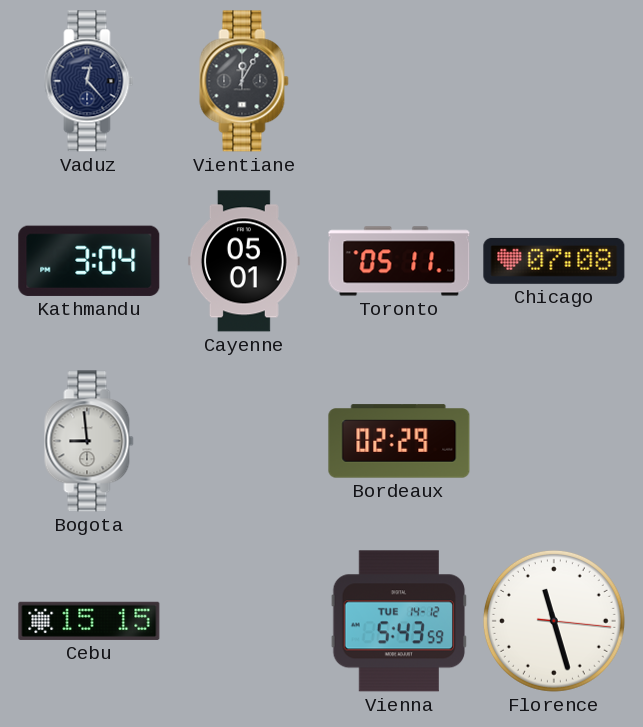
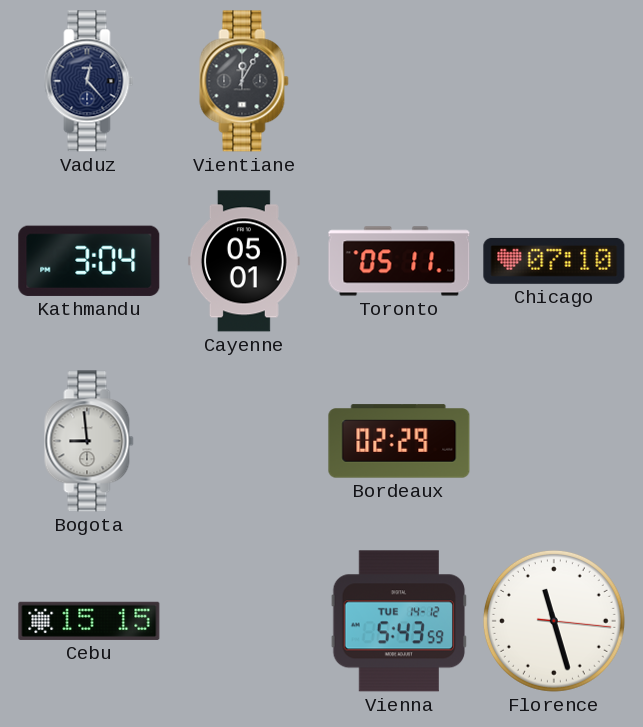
Chicago: 07:08 -> 07:10 (554, 261)
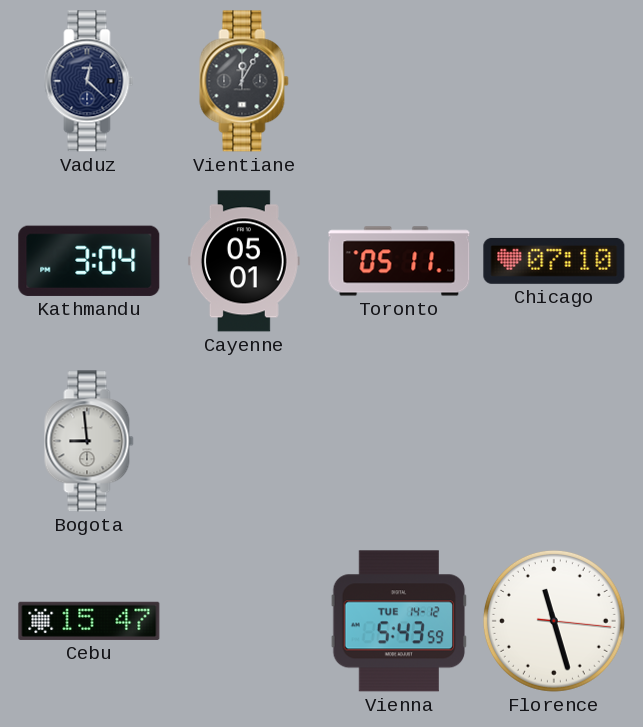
Vaduz: 12:23 -> 12:22 (89, 81)
Bordeaux: 02:29 -> none (399, 441)
Cebu: 15:15 -> 15:47 (89, 621)
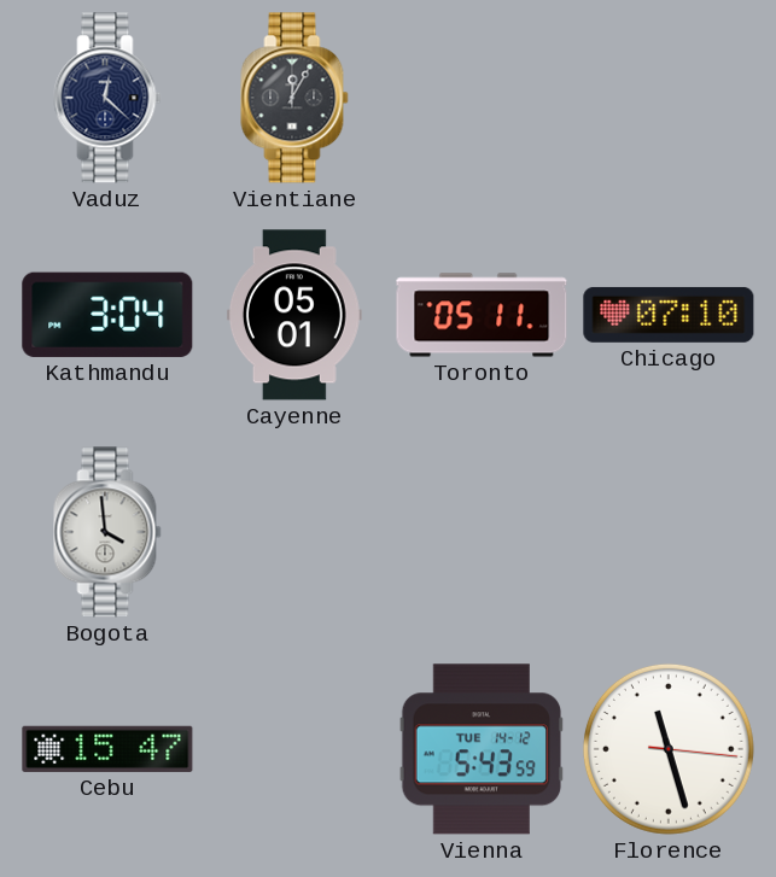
Bogota: 8:59 -> 3:59 (107, 532)
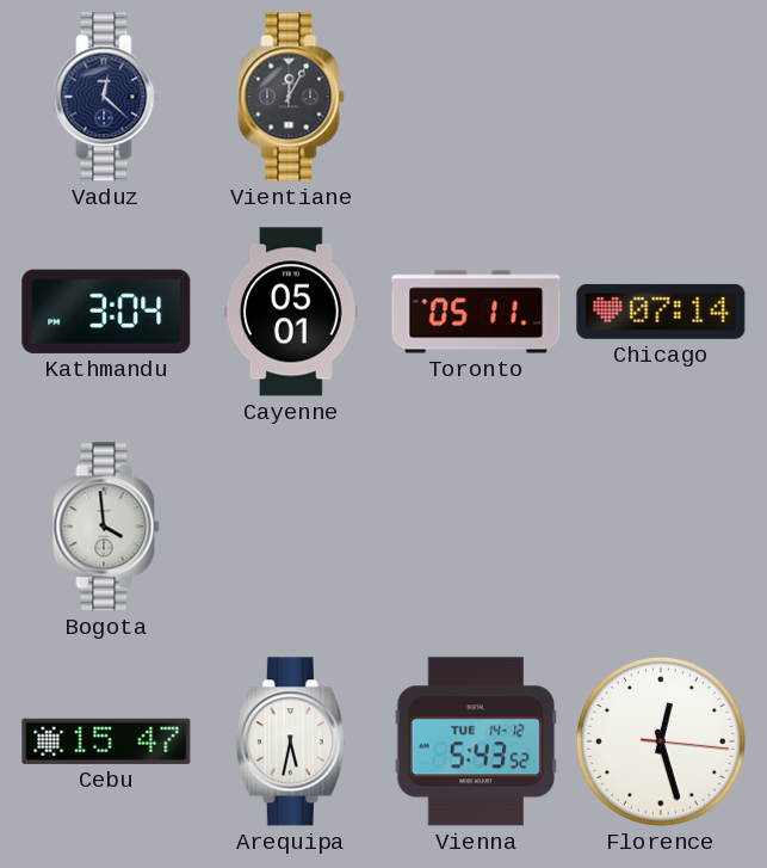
Chicago: 07:10 -> 07:14 (661, 312)
Arequipa: none -> 5:32 (291, 741)
Vienna: 5:43:59 -> 5:43:52 (476, 741)
Florence: 11:27 -> 12:27 (661, 741)
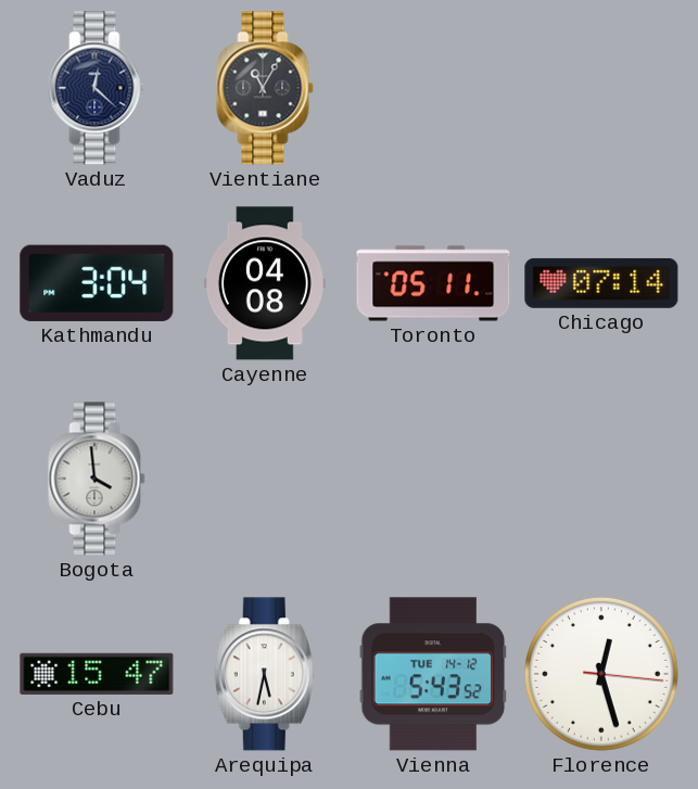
Vientiane: 12:05 -> 11:05 (265, 88)
Cayenne: 05:01 -> 04:08 (265, 283)
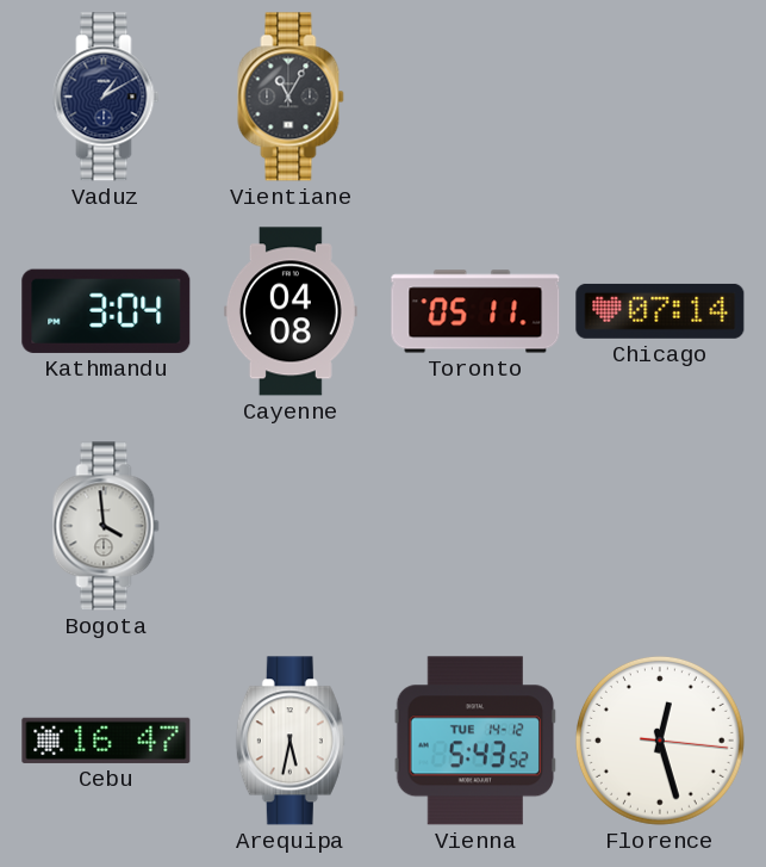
Vaduz: 12:22 -> 1:10 (106, 97)
Cebu: 15:47 -> 16:47 (106, 741)
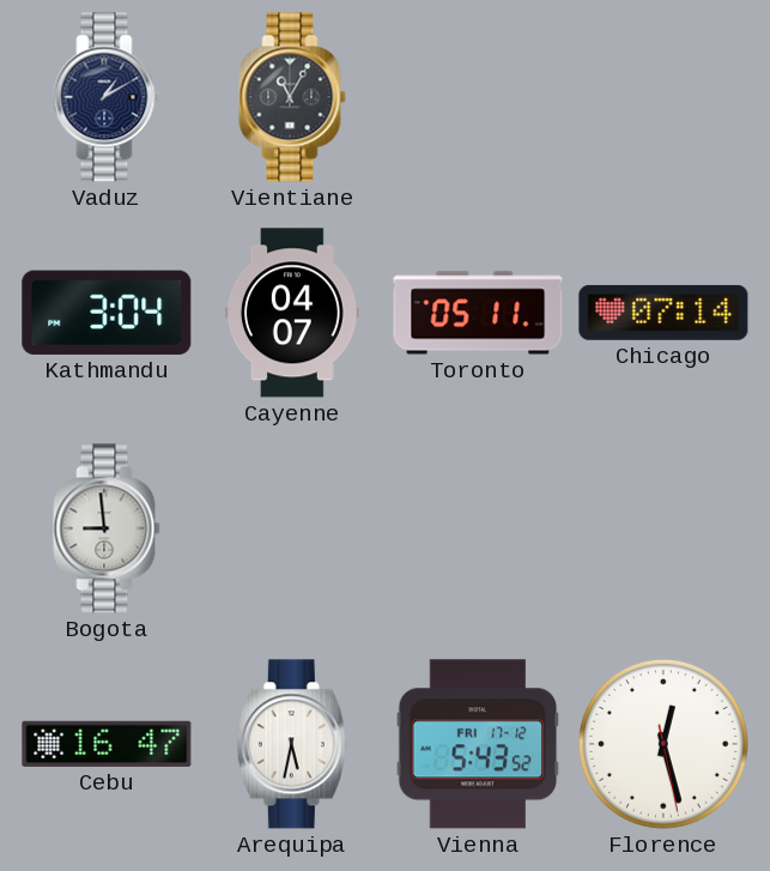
Cayenne: 04:08 -> 04:07 (292, 313)
Bogota: 3:59 -> 8:59 (107, 528)
Vienna date: TUE 14-12 -> FRI 17-12 (478, 744)
Florence: 12:27:16 -> 12:27:28 (663, 744)
